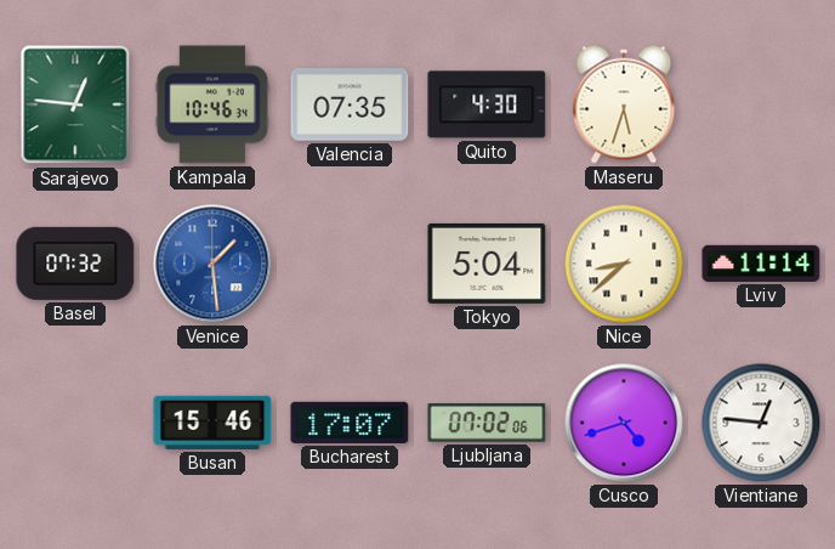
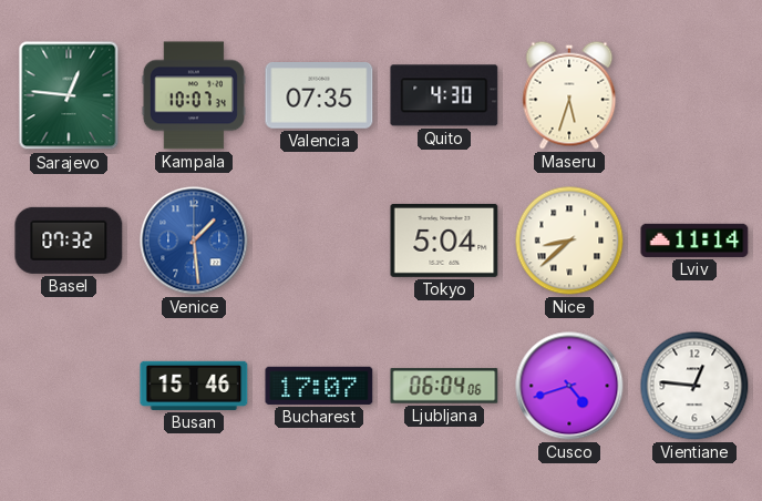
Kampala: 10:46 -> 10:07 (194, 95)
Ljubljana: 07:02 -> 06:04 (444, 386)
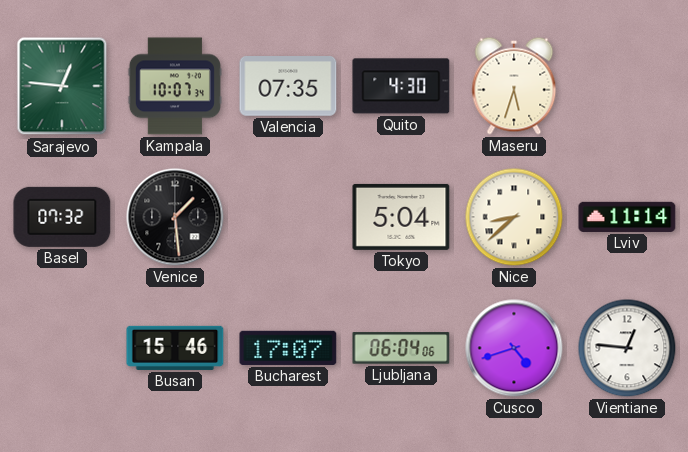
Venice dial: blue -> black (175, 217)
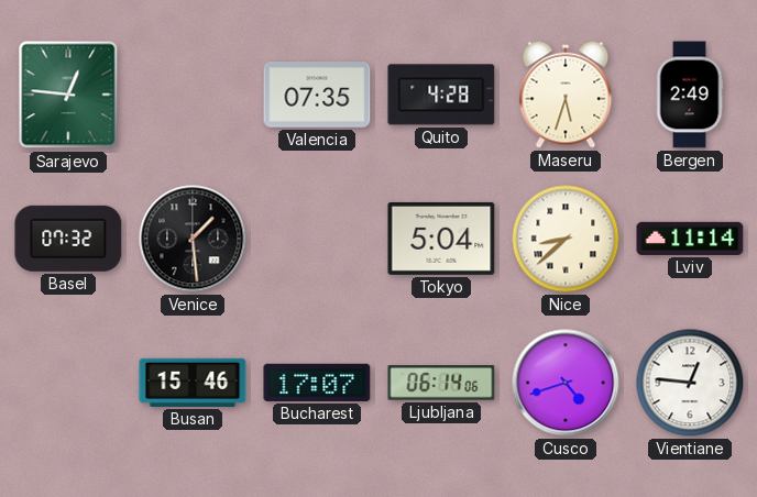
Kampala: 10:07 -> none (175, 86)
Quito: 4:30 -> 4:28 (441, 95)
Bergen: none -> 2:49 (690, 95)
Ljubljana: 06:04 -> 06:14 (441, 383)
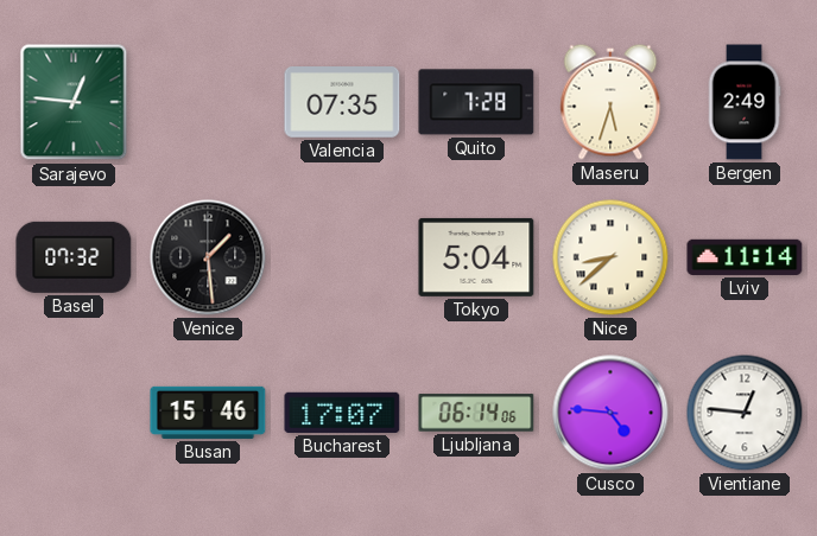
Quito: 4:28 -> 7:28 (476, 102)
Cusco: 4:42 -> 4:46 (610, 413)
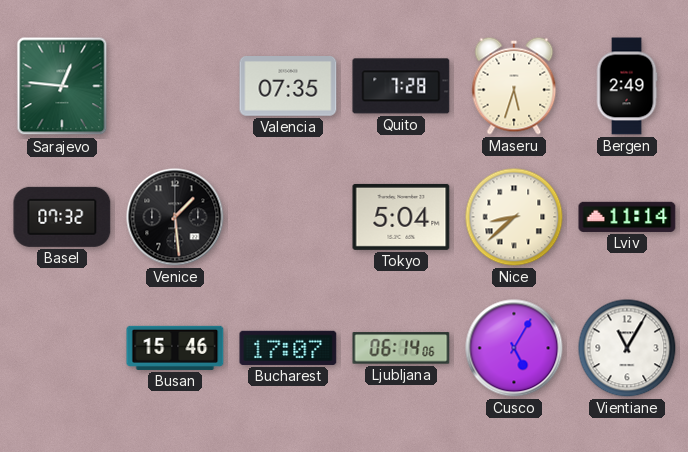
Cusco: 4:46 -> 5:05 (514, 348)
Vientiane: 12:46 -> 11:05 (627, 348)
